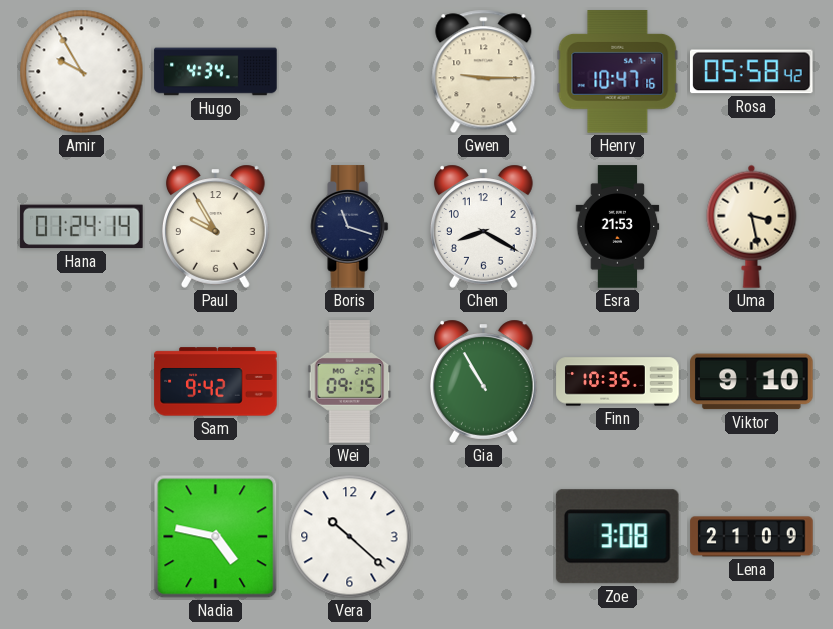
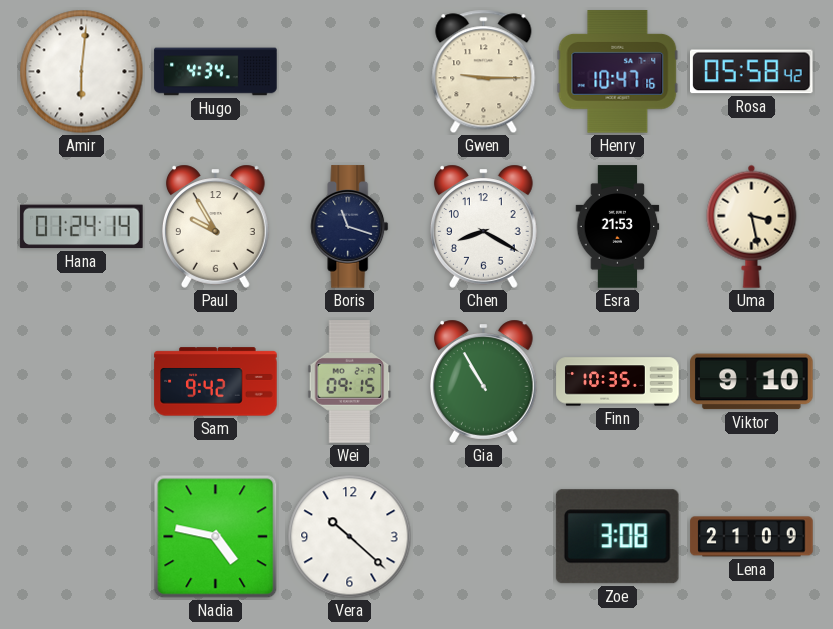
Amir: 9:55 -> 6:01 (82, 72)
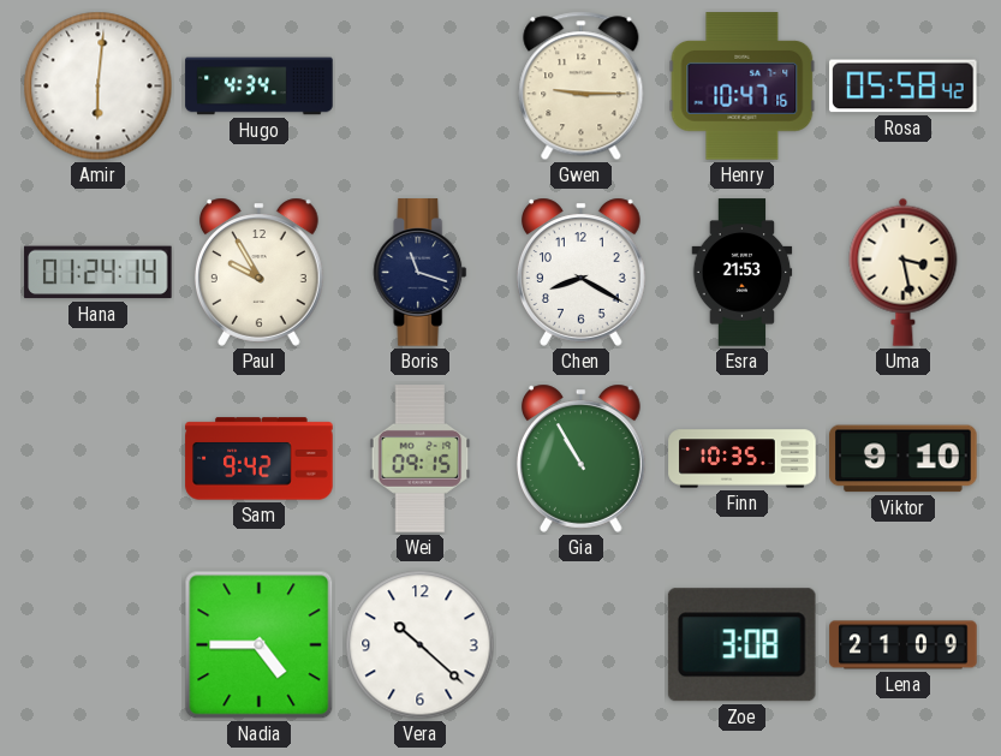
Nadia: 4:47 -> 4:45 (260, 645)
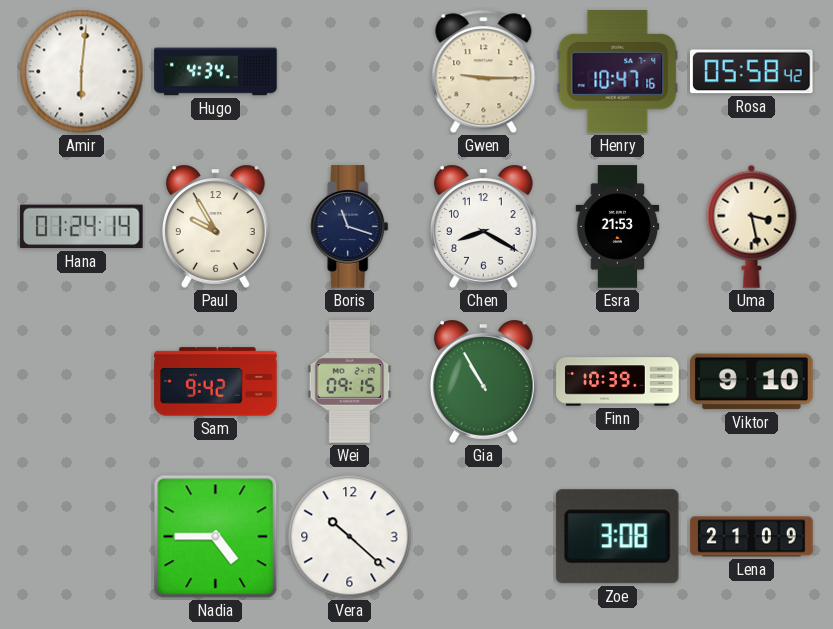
Finn: 10:35 -> 10:39 (618, 382)
